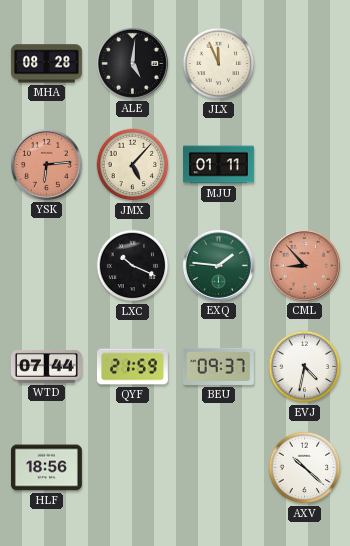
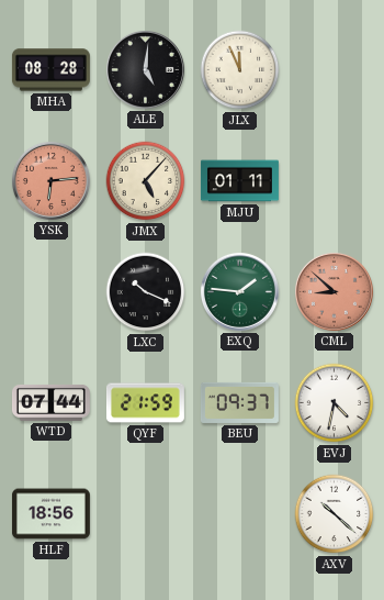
CML: 8:53 -> 8:52 (334, 291)
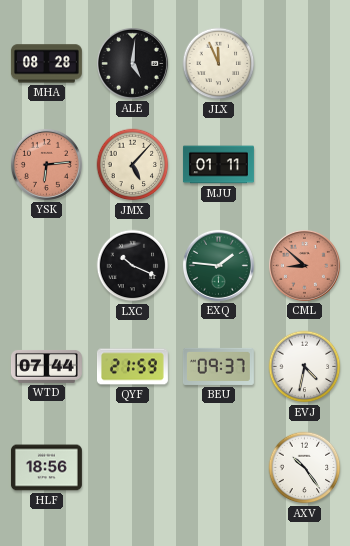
AXV: 10:22 -> 10:24 (305, 468)
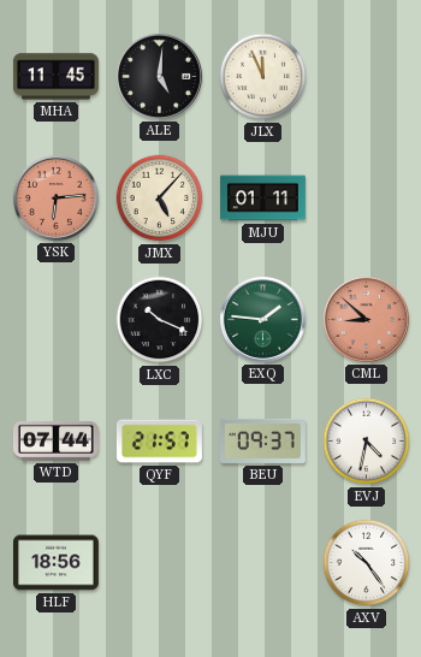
MHA: 08:28 -> 11:45 (55, 77)
QYF: 21:59 -> 21:57 (159, 442)
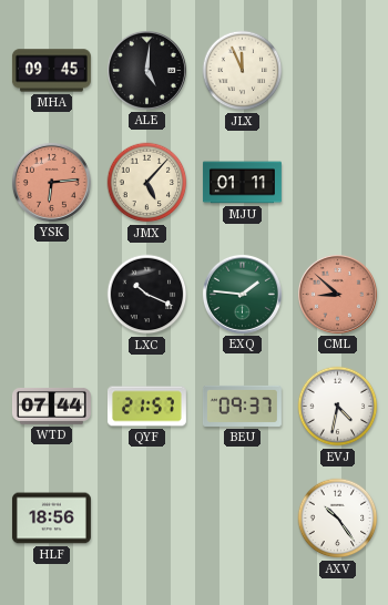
MHA: 11:45 -> 09:45 (51, 71)
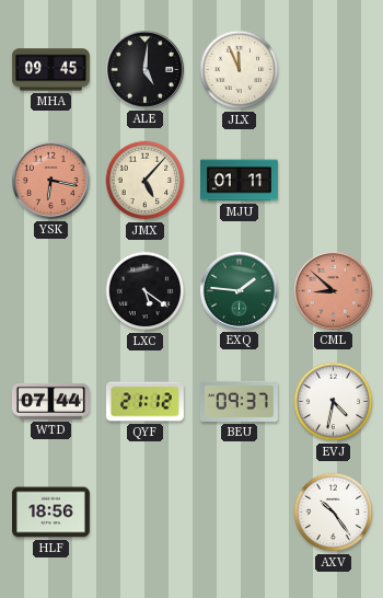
YSK: 6:14 -> 6:17 (50, 180)
LXC: 10:19 -> 5:21 (146, 291)
QYF: 21:57 -> 21:12 (144, 402)
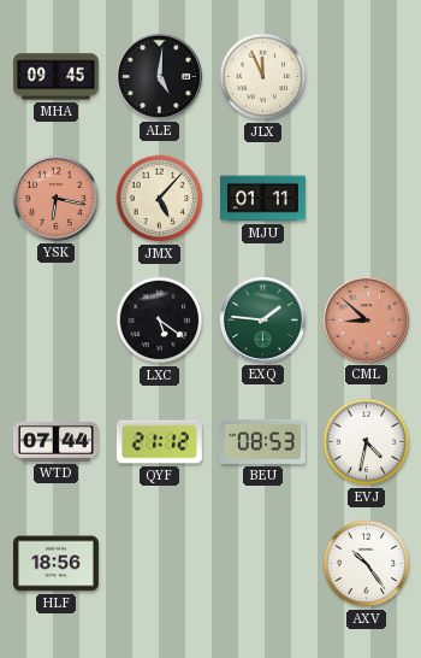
BEU: 09:37 -> 08:53 (262, 441)
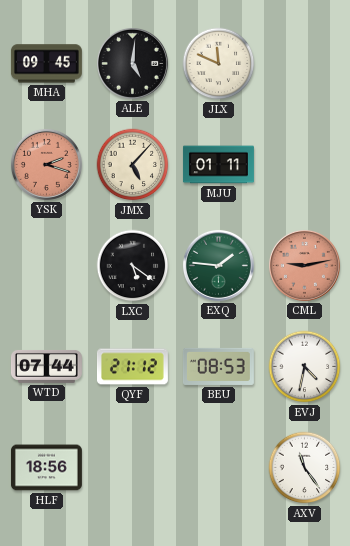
JLX: 11:56 -> 11:49 (219, 64)
YSK: 6:17 -> 2:18 (46, 164)
CML: 8:52 -> 9:13 (304, 265)
AXV: 10:24 -> 11:24 (305, 468)
